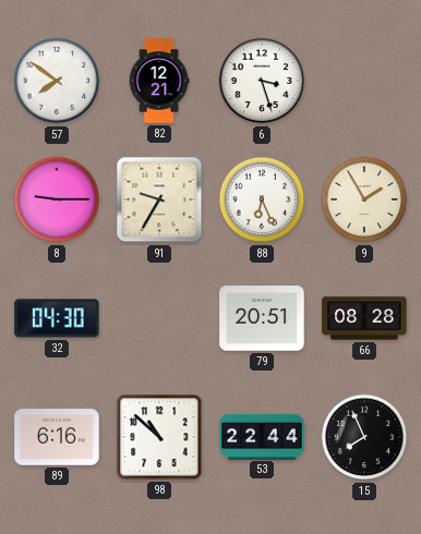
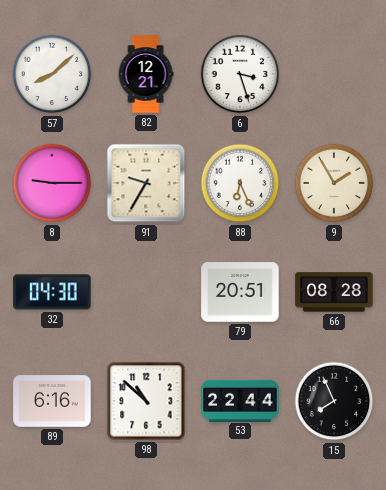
57: 7:51 -> 8:08 (52, 74)
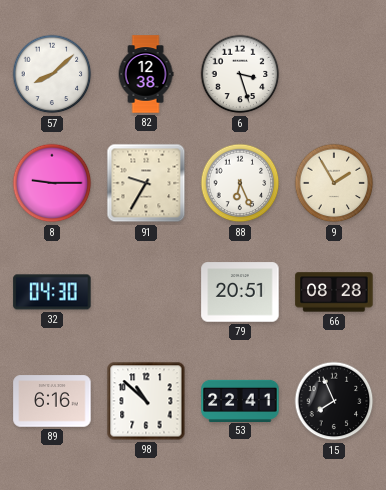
82: 12:21 -> 12:38 (146, 74)
53: 22:44 -> 22:41 (240, 400)
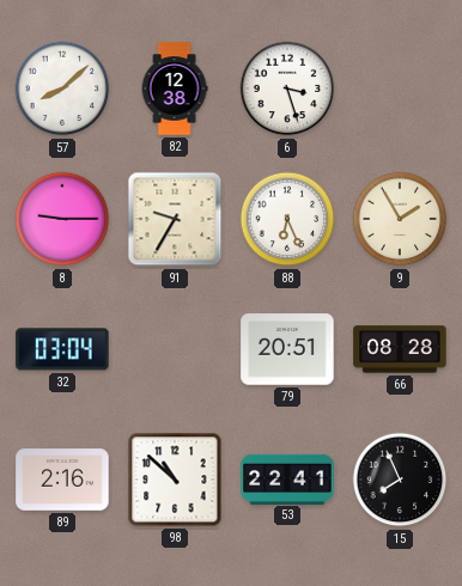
32: 04:30 -> 03:04 (62, 349)
89: 6:16 -> 2:16 (62, 480)
